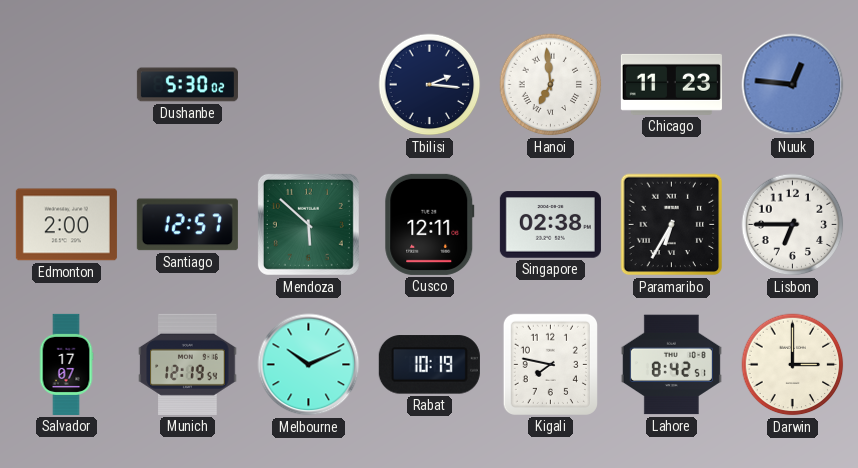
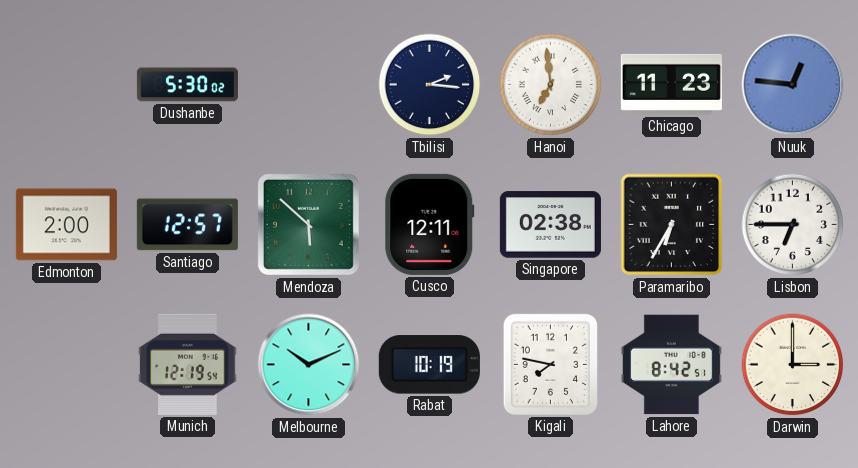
Salvador: 17:07 -> none (66, 364)
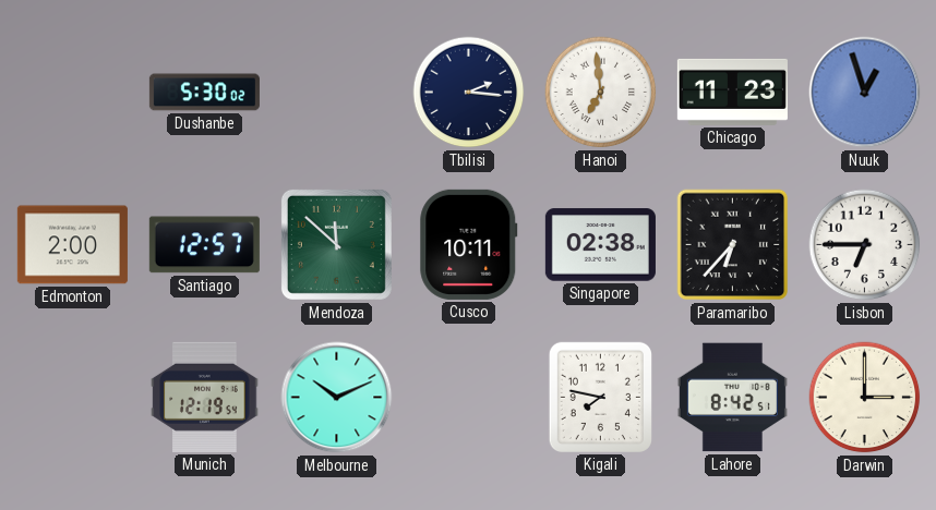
Nuuk: 12:46 -> 12:57 (865, 93)
Mendoza: 5:52 -> 11:52 (336, 244)
Cusco: 12:11 -> 10:11 (469, 244)
Paramaribo: 6:35 -> 6:37 (733, 245)
Rabat: 10:19 -> none (429, 365)
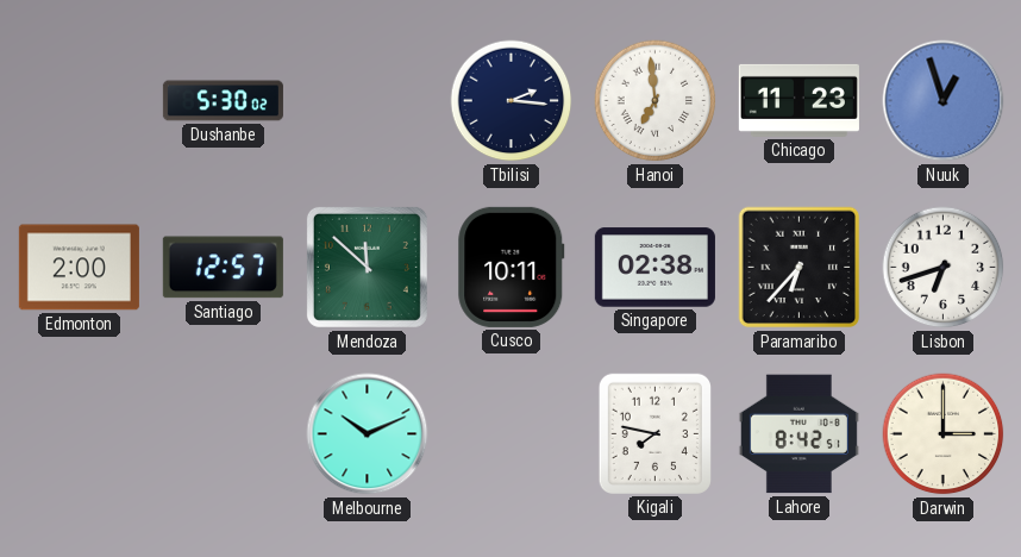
Lisbon: 6:45 -> 6:42 (944, 268)
Munich: 12:19 -> none (205, 397)
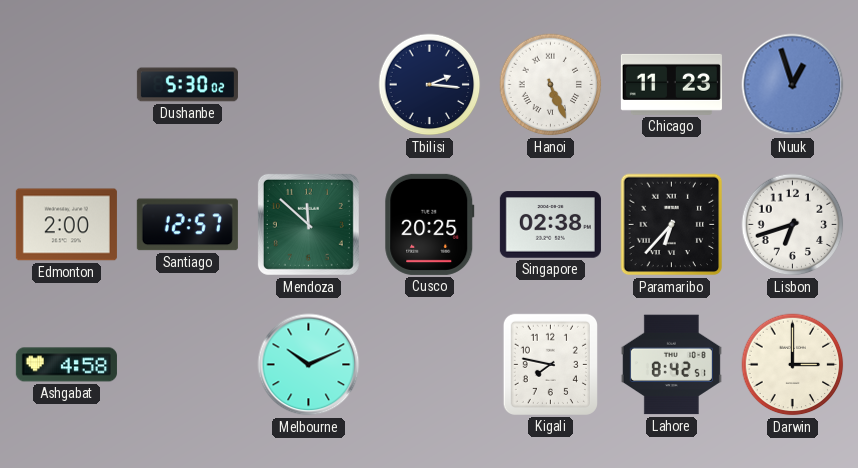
Hanoi: 6:59 -> 5:26 (551, 85)
Cusco: 10:11 -> 20:25 (430, 224)
Ashgabat: none -> 4:58 (66, 365)
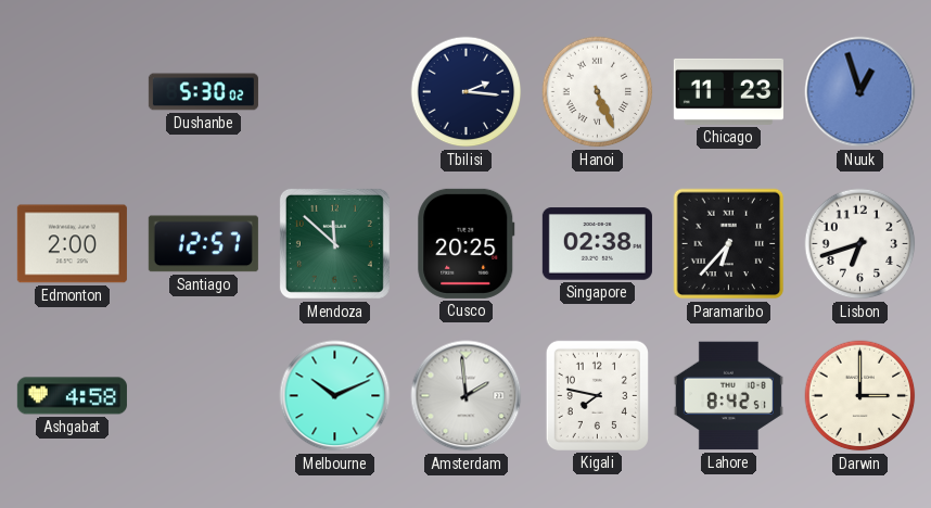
Amsterdam: none -> 1:59 (467, 396)
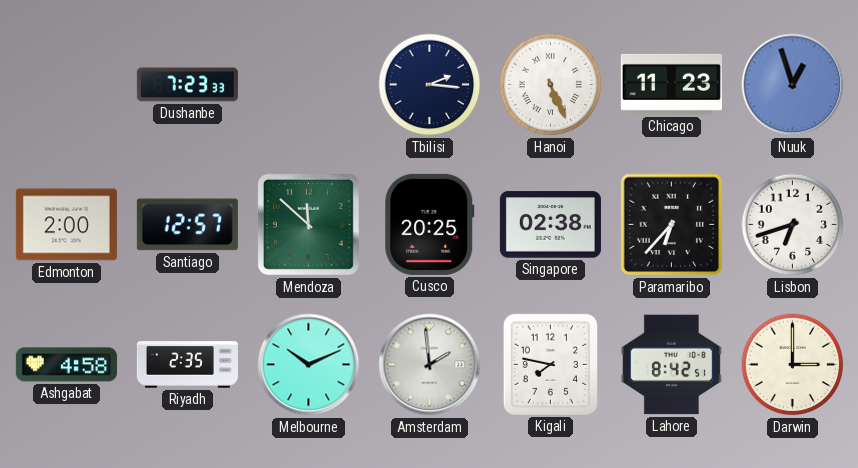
Dushanbe: 5:30 -> 7:23 (187, 85)
Riyadh: none -> 2:35 (187, 365)
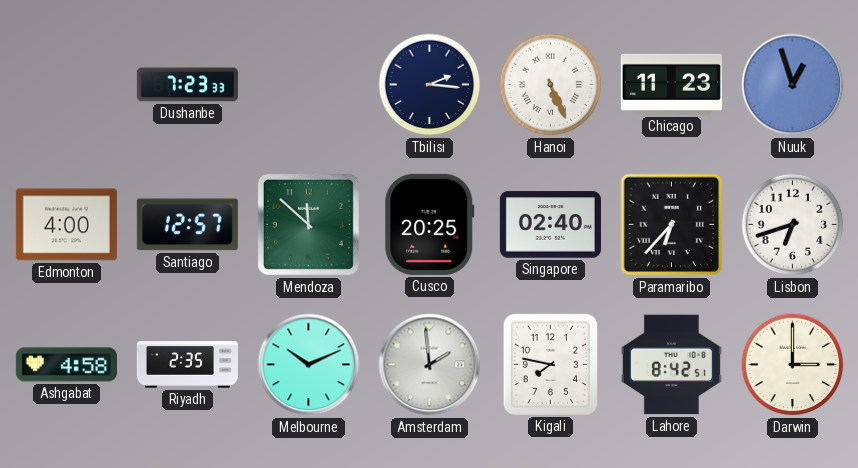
Edmonton: 2:00 -> 4:00 (66, 225)
Singapore: 02:38 -> 02:40 (550, 225)
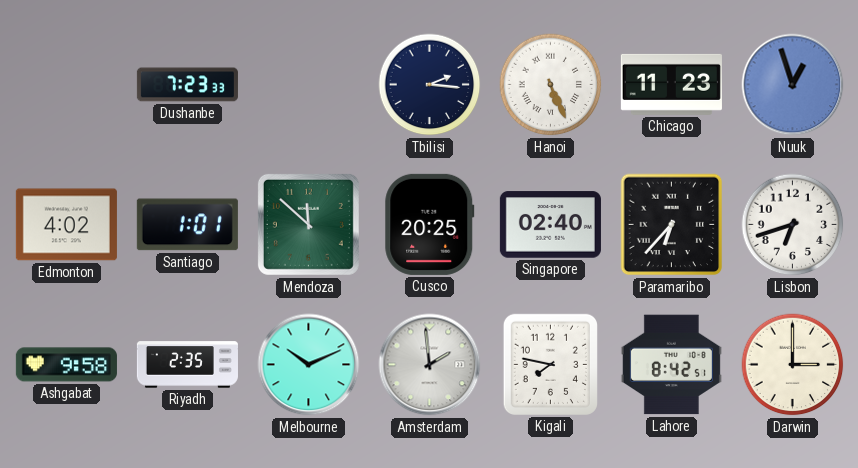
Edmonton: 4:00 -> 4:02 (66, 225)
Santiago: 12:57 -> 1:01 (187, 225)
Ashgabat: 4:58 -> 9:58 (66, 365)
